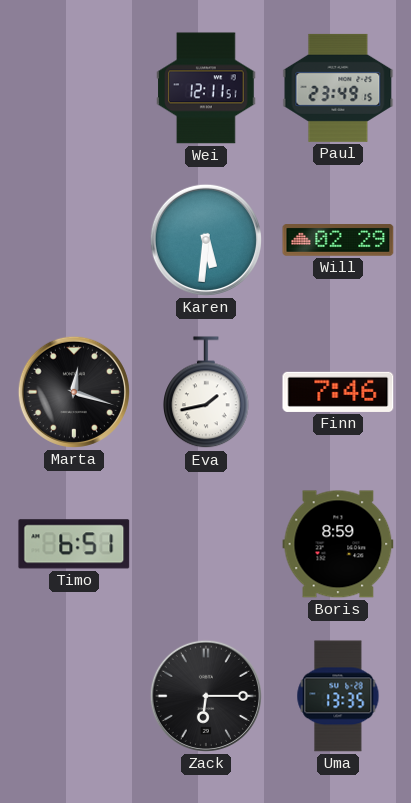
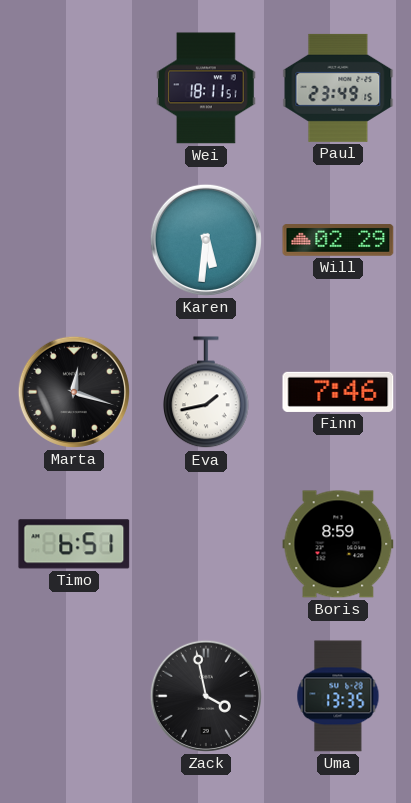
Wei: 12:11 -> 18:11 (206, 88)
Zack: 6:15 -> 3:58 (206, 696)
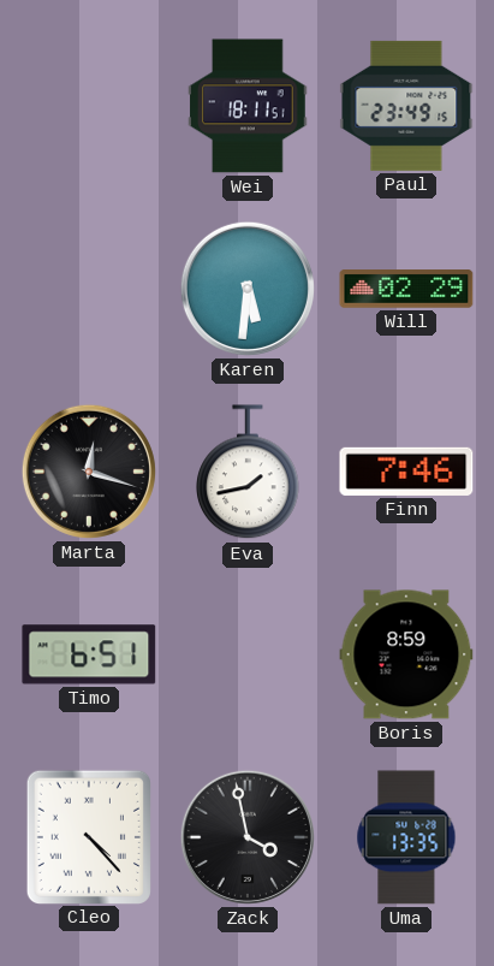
Cleo: none -> 4:23 (88, 836)
